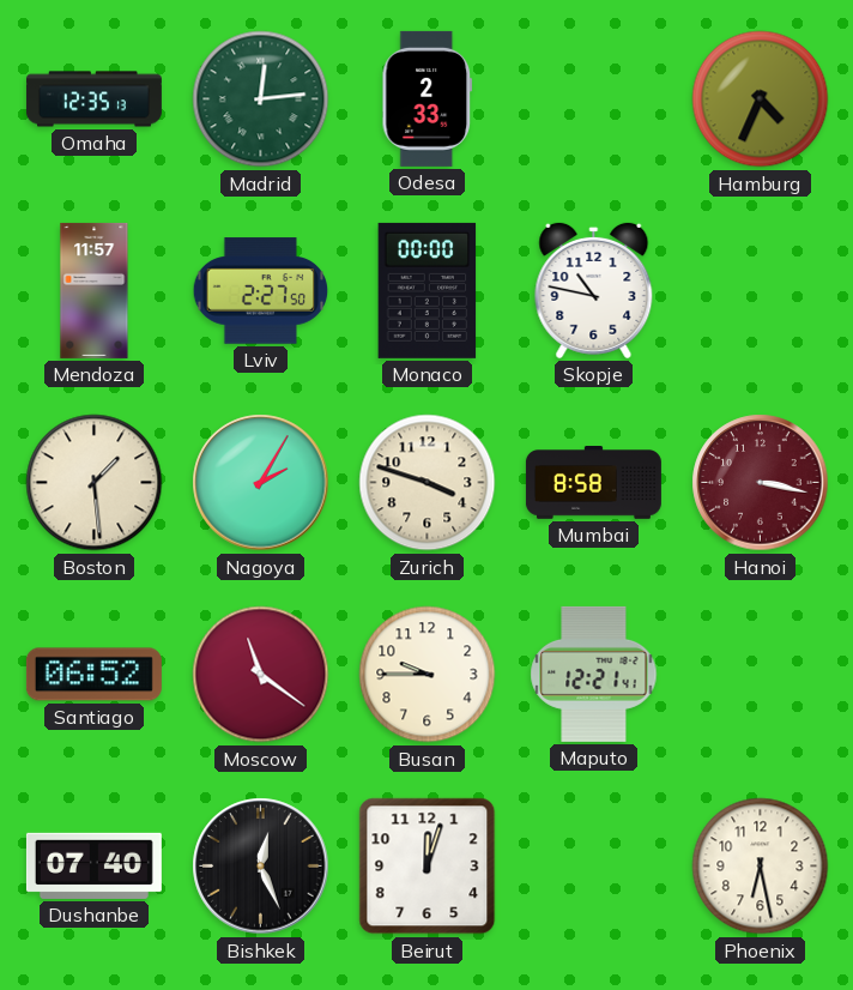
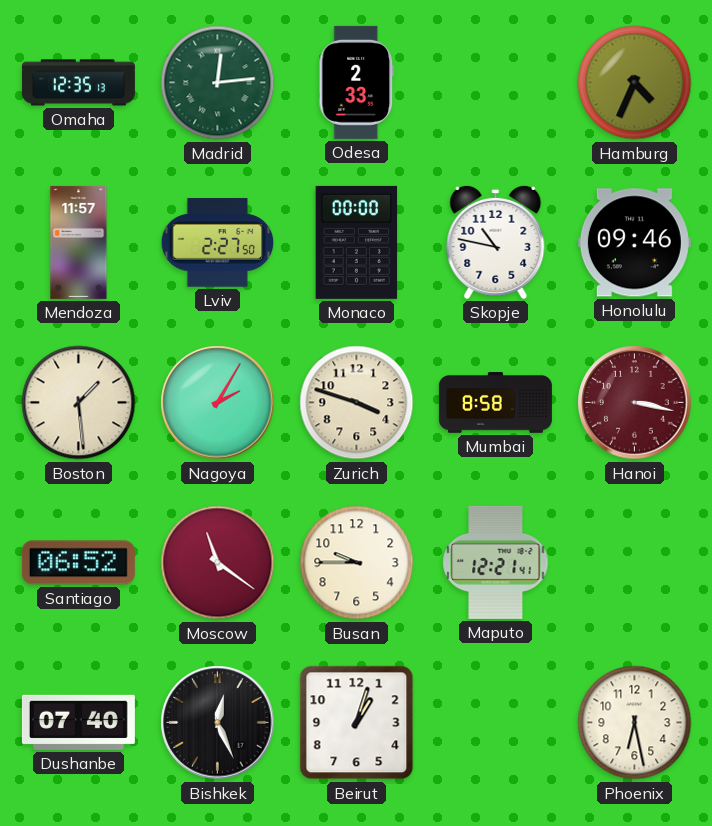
Honolulu: none -> 09:46 (634, 243)
Beirut: 12:03 -> 1:03 (357, 723)
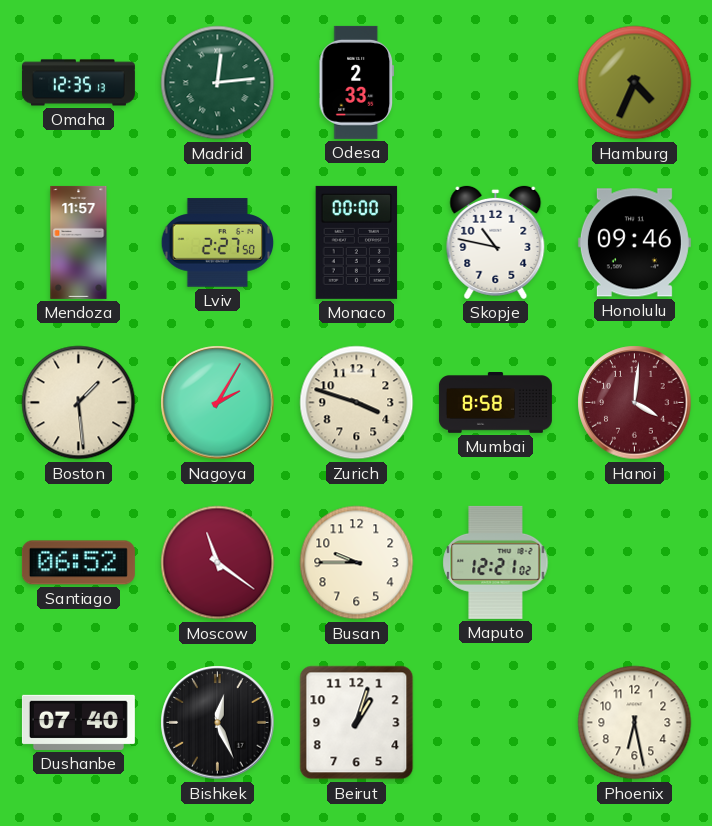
Hanoi: 3:17 -> 4:01 (635, 403)
Maputo: 12:21:41 -> 12:21:02 (496, 562)
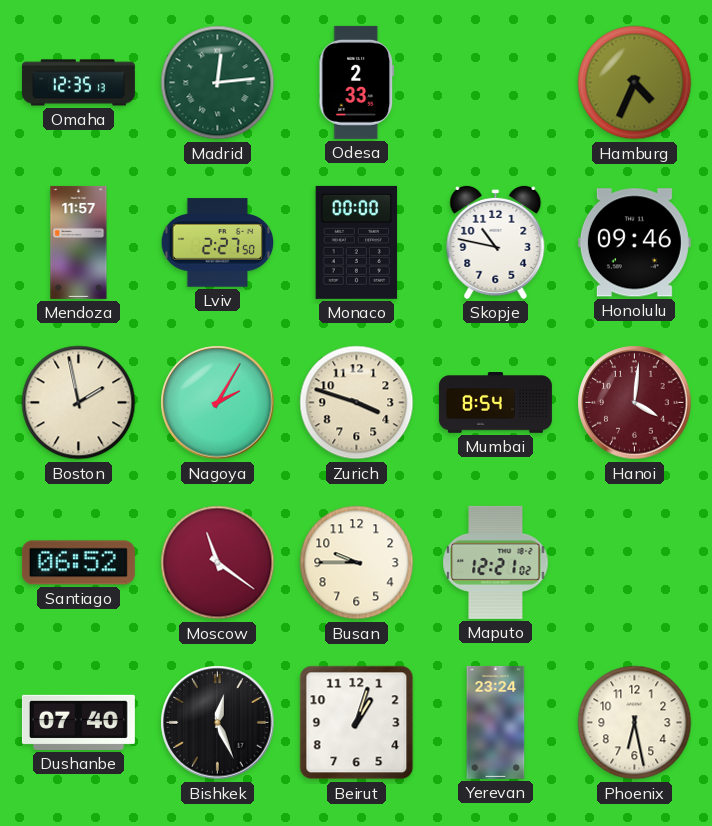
Boston: 1:29 -> 1:58 (79, 403)
Mumbai: 8:58 -> 8:54 (495, 403)
Yerevan: none -> 23:24 (496, 722)
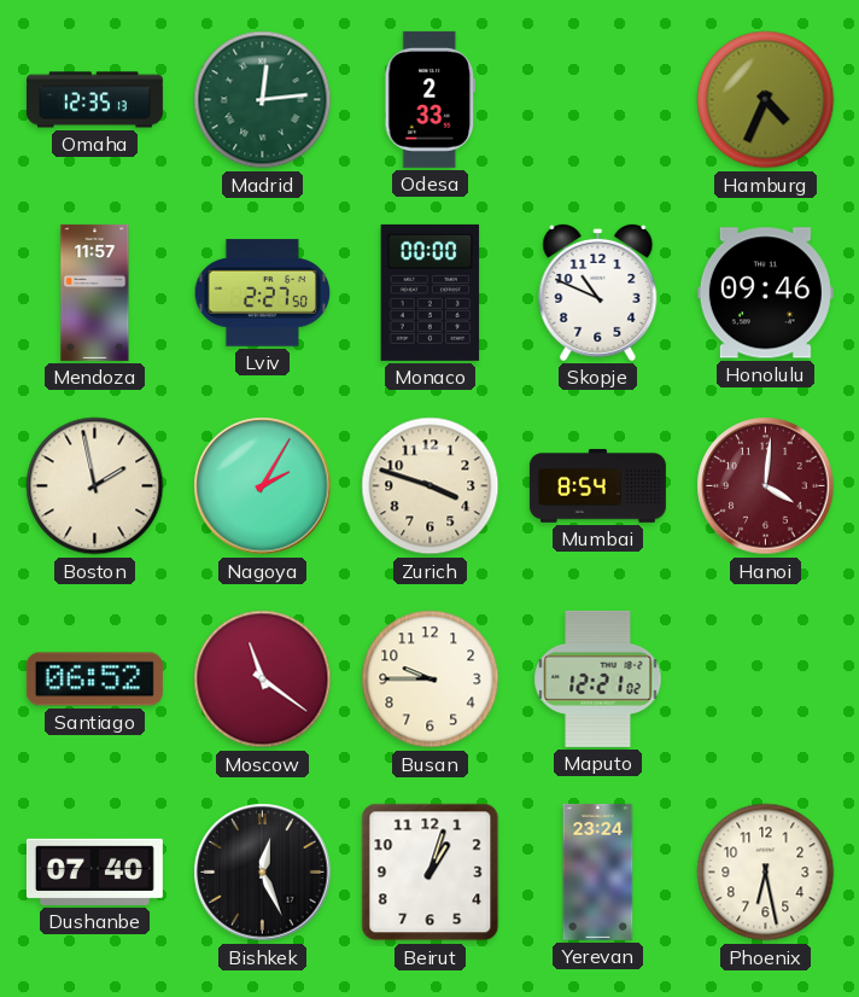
Skopje: 10:47 -> 10:49 (598, 292)
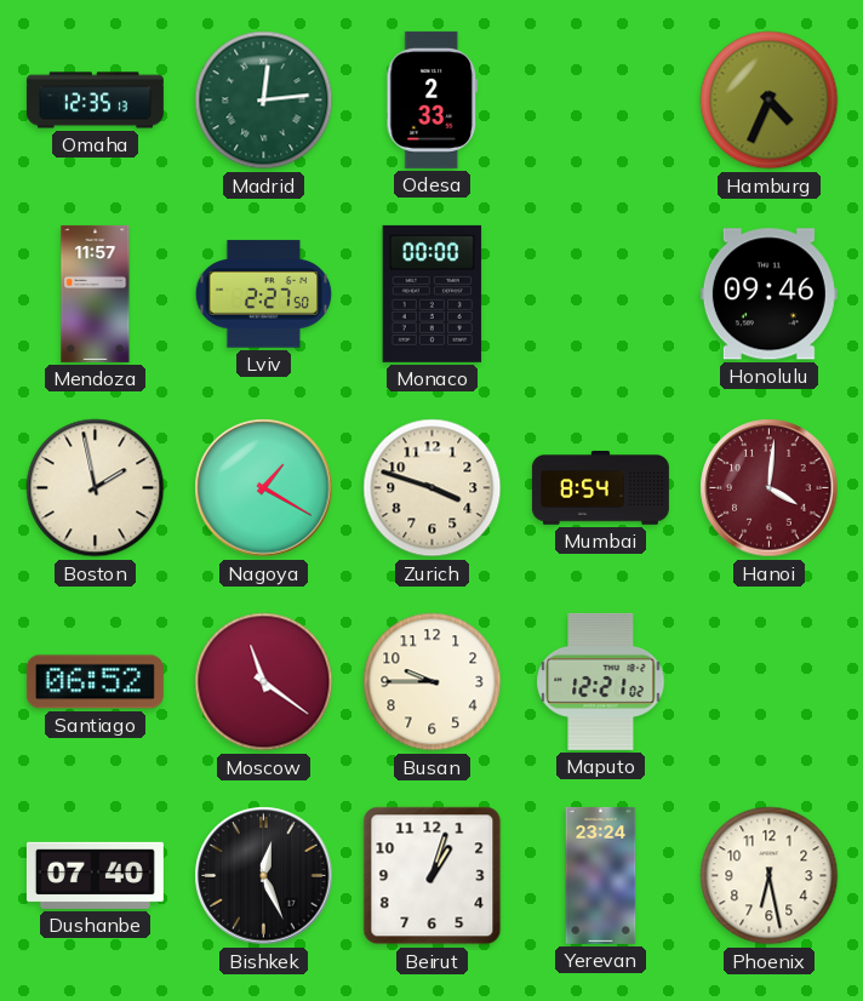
Skopje: 10:49 -> none (598, 292)
Nagoya: 2:05 -> 1:20 (264, 488)
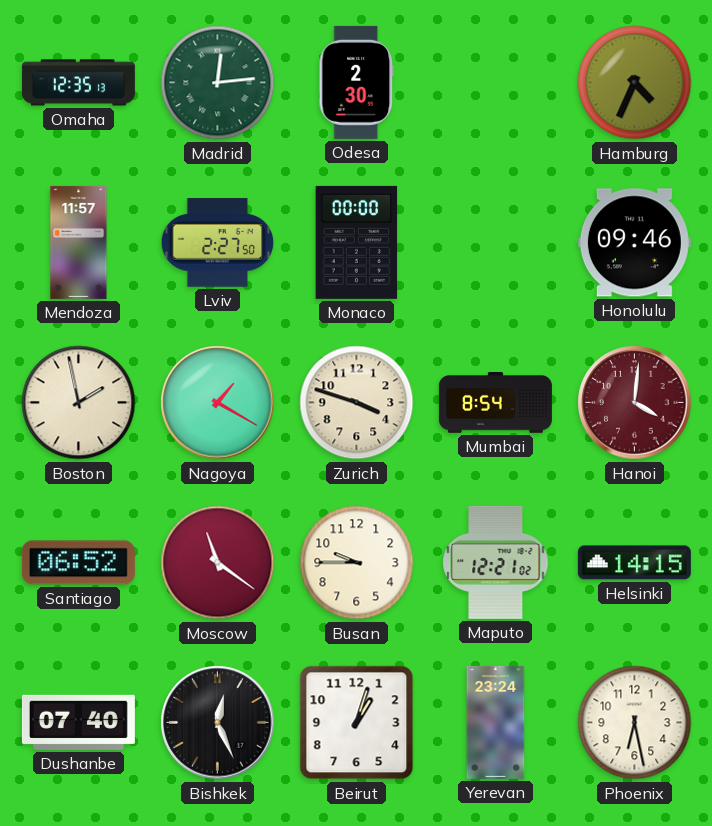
Odesa: 2:33 -> 2:30 (356, 82)
Helsinki: none -> 14:15 (634, 563)
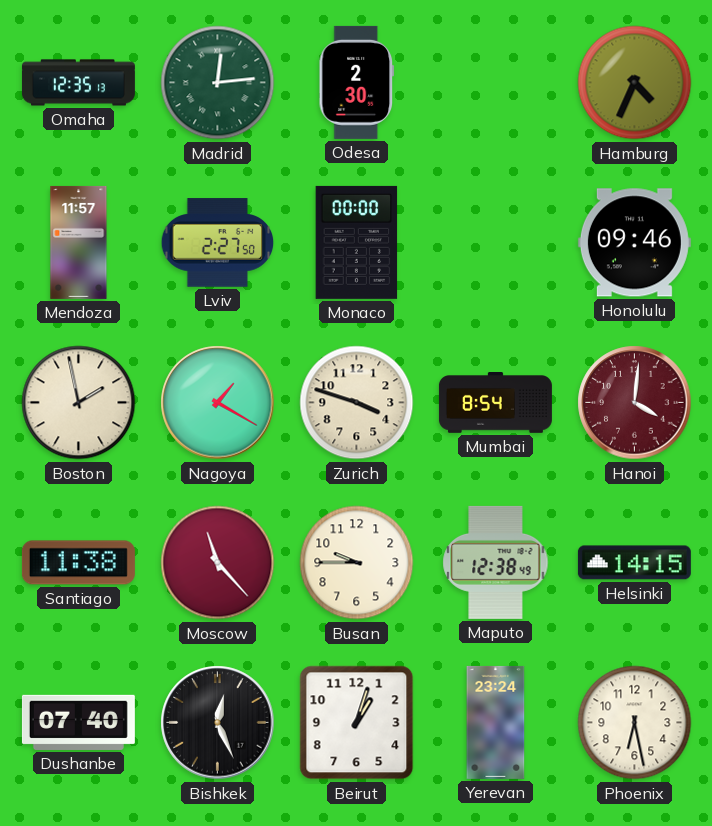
Santiago: 06:52 -> 11:38 (78, 563)
Moscow: 11:21 -> 11:23 (218, 563)
Maputo: 12:21 -> 12:38 (496, 562)
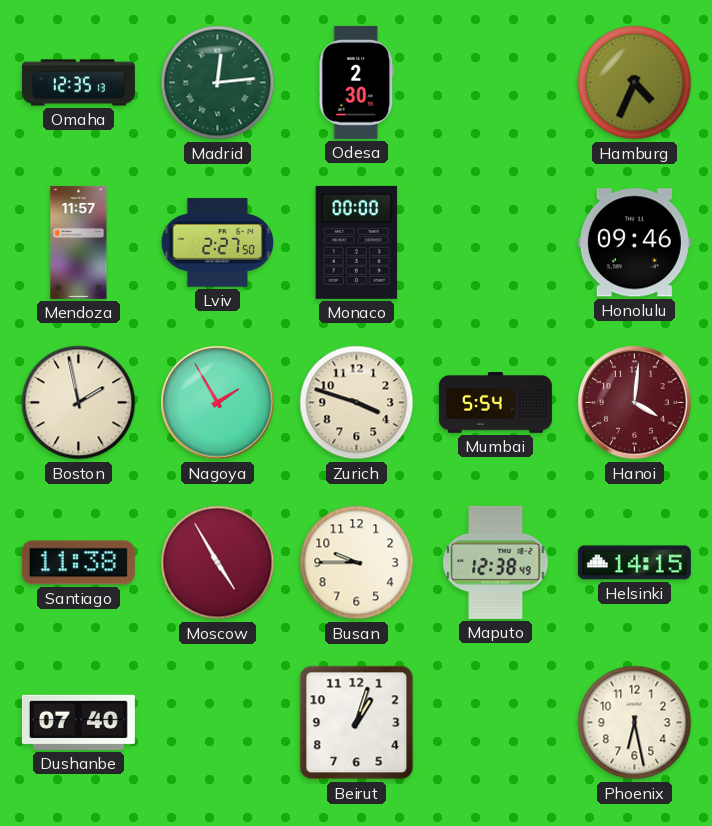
Nagoya: 1:20 -> 1:55 (218, 403)
Mumbai: 8:54 -> 5:54 (495, 403)
Moscow: 11:23 -> 4:55 (218, 563)
Bishkek: 12:26 -> none (218, 723)
Yerevan: 23:24 -> none (496, 722)
